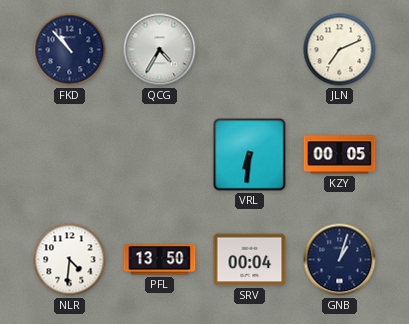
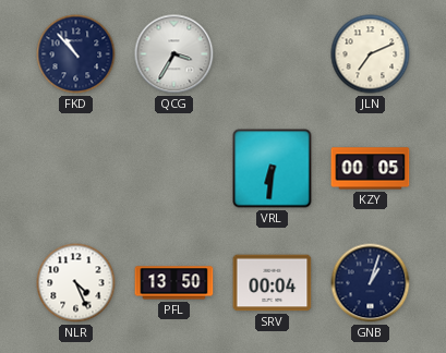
QCG: 4:35 -> 3:35 (174, 54)
NLR: 4:31 -> 4:26 (76, 283)
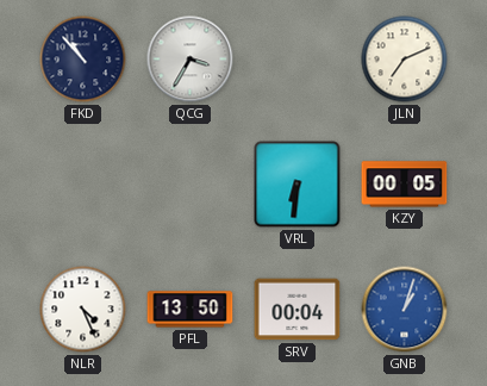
GNB dial: navy -> blue (405, 310)
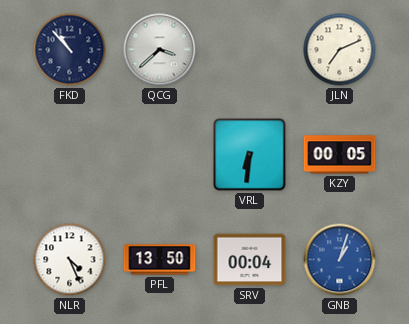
QCG: 3:35 -> 3:38 (160, 50)
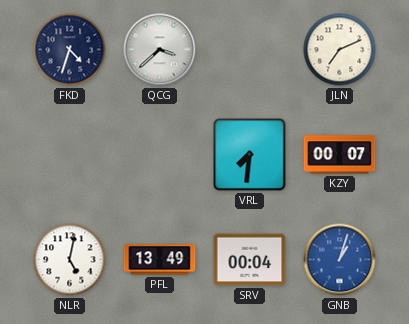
FKD: 10:53 -> 4:33 (70, 50)
VRL: 6:31 -> 7:31 (250, 155)
KZY: 00:05 -> 00:07 (340, 155)
NLR: 4:26 -> 5:02 (70, 260)
PFL: 13:50 -> 13:49 (160, 260)
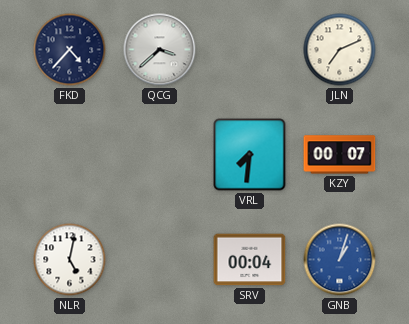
FKD: 4:33 -> 4:37 (70, 50)
PFL: 13:49 -> none (160, 260)
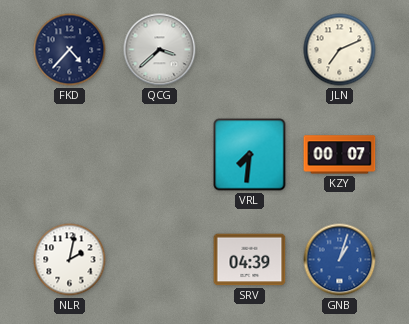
NLR: 5:02 -> 2:02 (70, 260)
SRV: 00:04 -> 04:39 (250, 260)
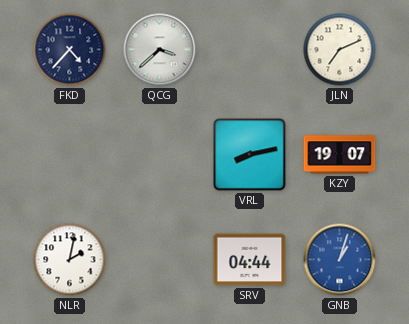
VRL: 7:31 -> 8:13 (250, 155)
KZY: 00:07 -> 19:07 (340, 155)
SRV: 04:39 -> 04:44 (250, 260)
